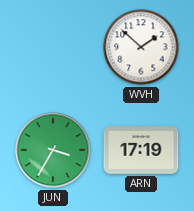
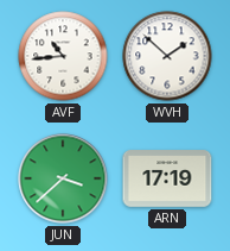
AVF: none -> 10:44 (63, 56)
JUN: 3:35 -> 3:38 (63, 178)
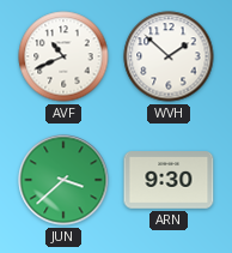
AVF: 10:44 -> 10:41 (63, 56)
ARN: 17:19 -> 9:30 (169, 180)
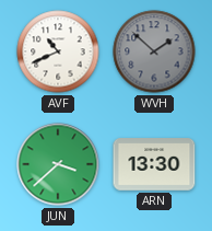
WVH dial: white -> grey (154, 51)
ARN: 9:30 -> 13:30 (154, 164)
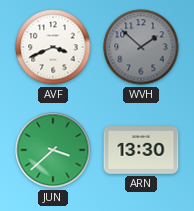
AVF: 10:41 -> 3:41 (53, 47)
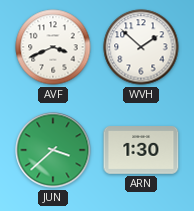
WVH dial: grey -> white (141, 47)
ARN: 13:30 -> 1:30 (141, 150)
